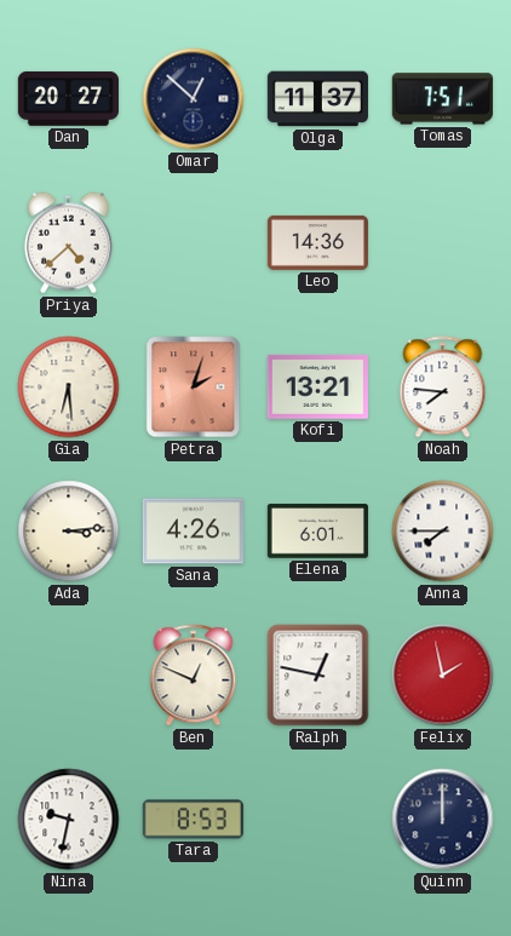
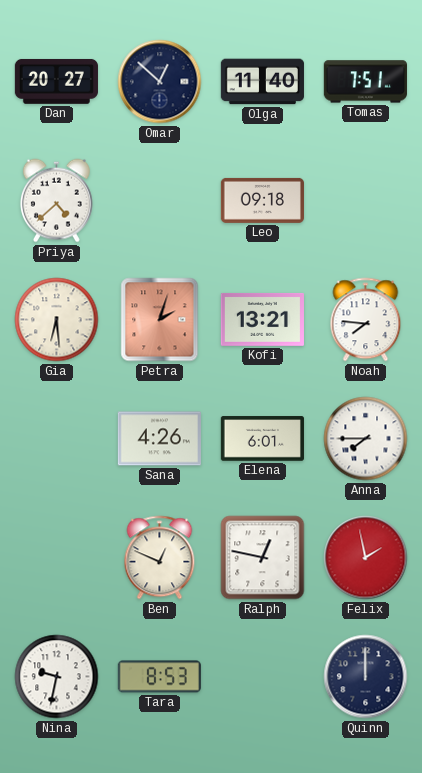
Olga: 11:37 -> 11:40 (262, 82)
Leo: 14:36 -> 09:18 (262, 200)
Ada: 3:14 -> none (69, 532)
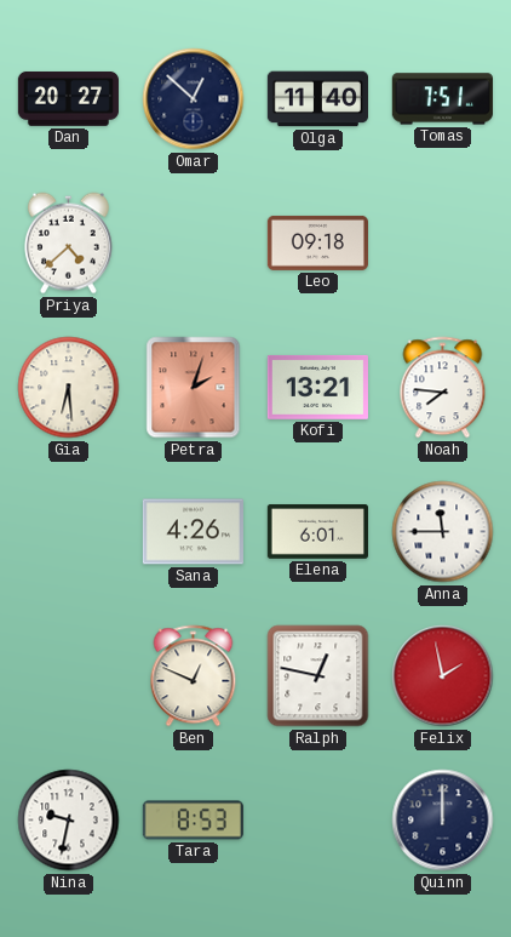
Anna: 7:45 -> 11:45 (443, 532)
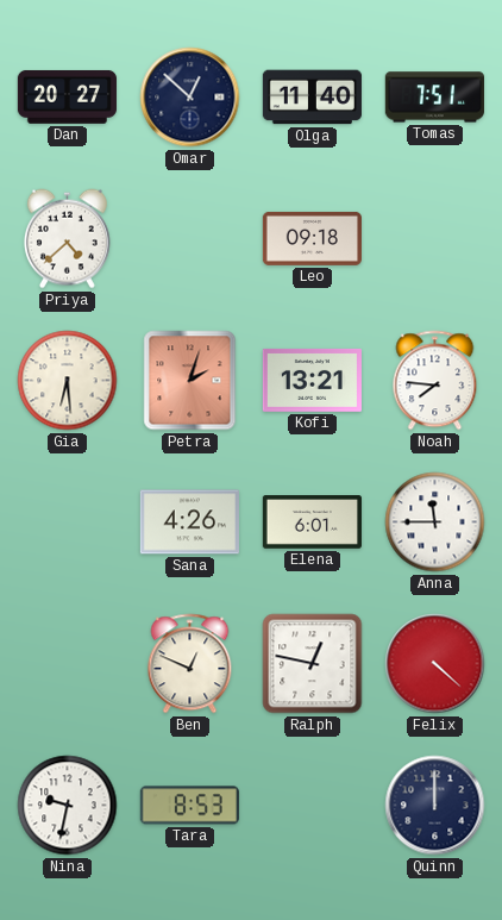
Felix: 1:58 -> 4:22 (435, 664)
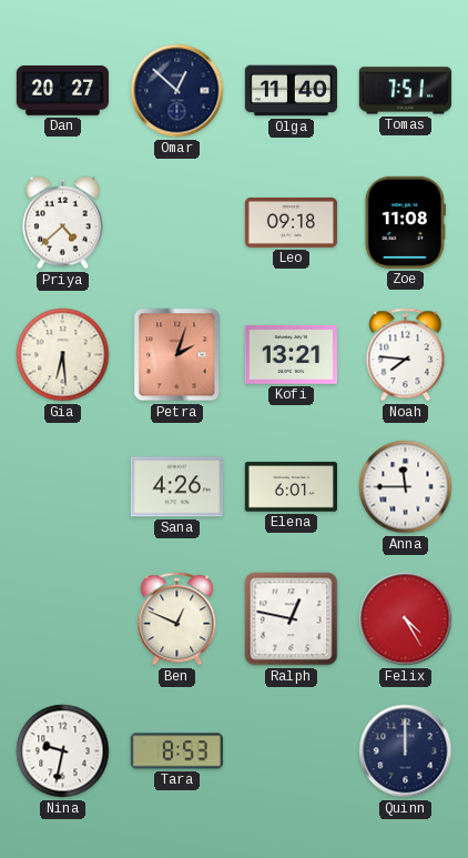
Zoe: none -> 11:08 (405, 222)
Felix: 4:22 -> 4:25 (406, 619)
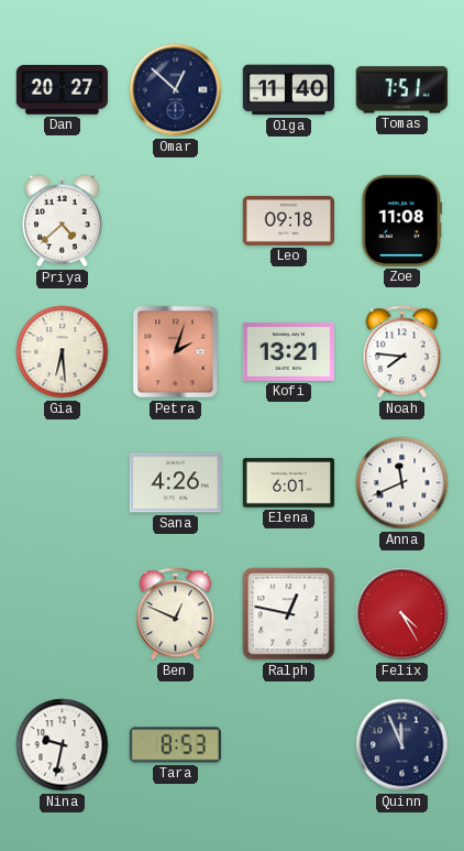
Anna: 11:45 -> 11:41 (402, 483)
Quinn: 12:00 -> 11:56 (402, 745)
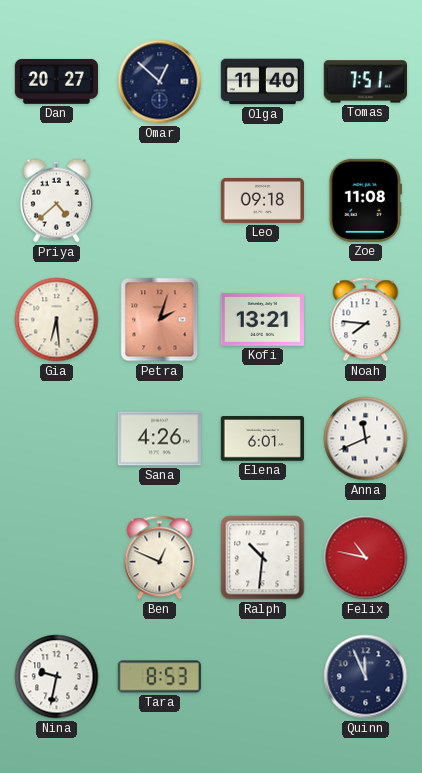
Ralph: 12:47 -> 10:31 (263, 558)
Felix: 4:25 -> 10:47 (366, 558)
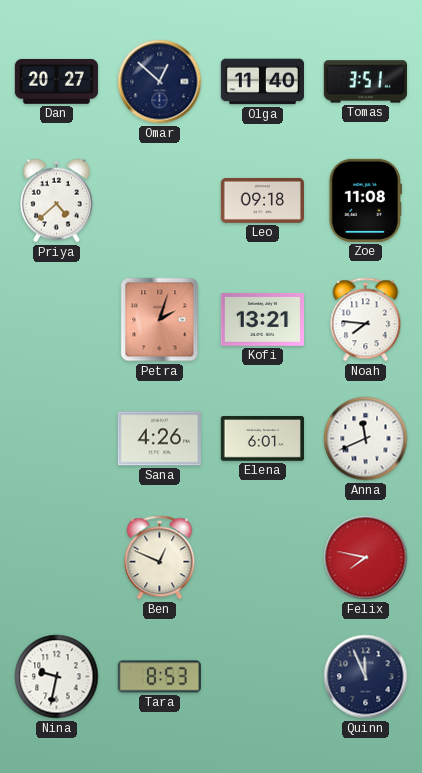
Tomas: 7:51 -> 3:51 (365, 82)
Gia: 6:29 -> none (57, 320)
Ralph: 10:31 -> none (263, 558)
Felix: 10:47 -> 7:47 (366, 558)
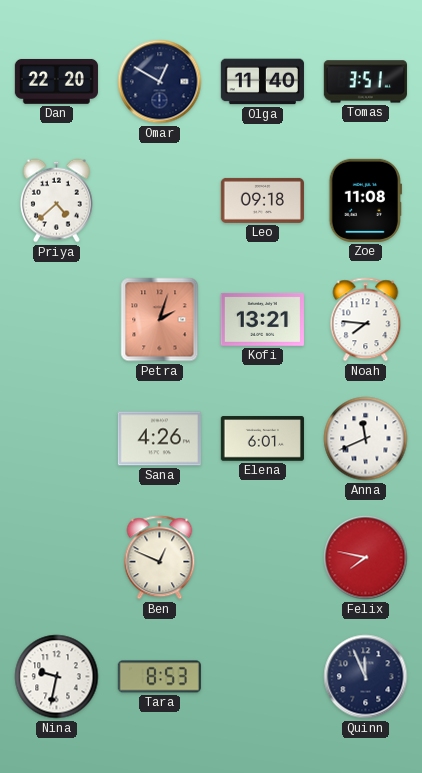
Dan: 20:27 -> 22:20 (56, 82)
Omar: 12:52 -> 12:50 (160, 82)
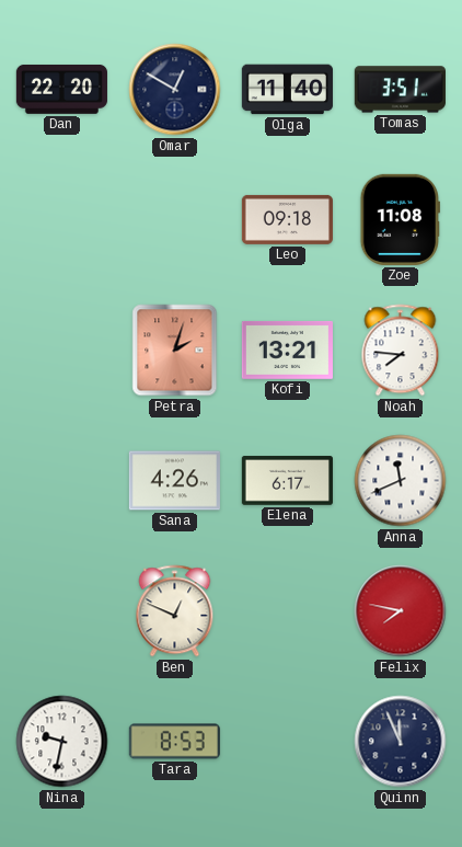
Priya: 4:38 -> none (56, 201)
Elena: 6:01 -> 6:17 (287, 481)
